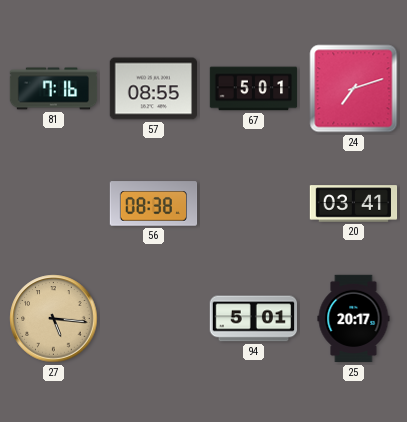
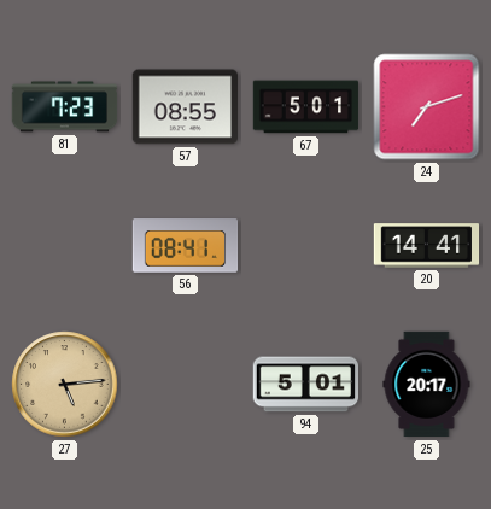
81: 7:16 -> 7:23 (65, 107)
56: 08:38 -> 08:41 (186, 246)
20: 03:41 -> 14:41 (427, 246)
27: 5:16 -> 5:14 (65, 385)
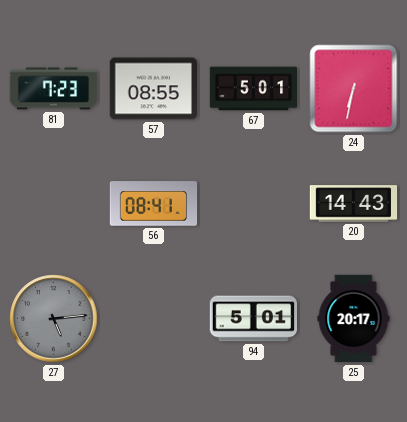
24: 7:12 -> 6:32 (354, 89)
20: 14:41 -> 14:43 (354, 204)
27 dial: champagne -> grey (54, 319)
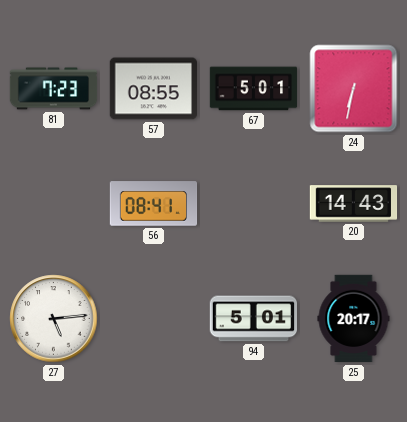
27 dial: grey -> white (54, 319)
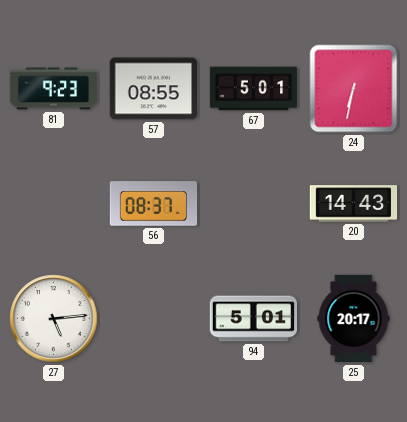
81: 7:23 -> 9:23 (54, 89)
56: 08:41 -> 08:37 (154, 204)
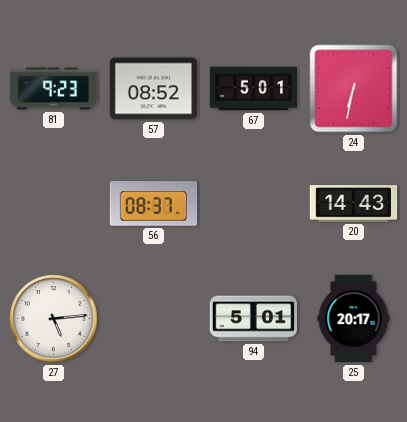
57: 08:55 -> 08:52 (153, 89)
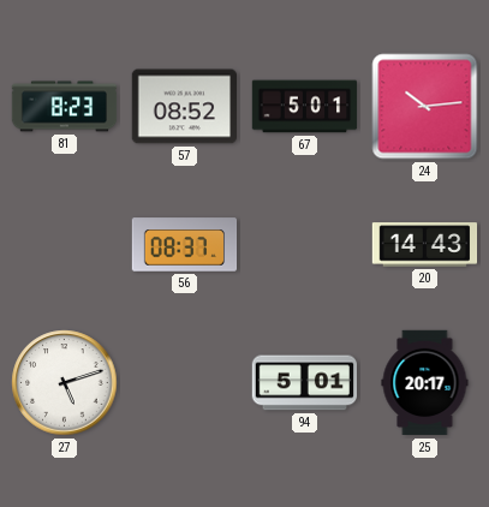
81: 9:23 -> 8:23 (65, 107)
24: 6:32 -> 10:14 (425, 107)
27: 5:14 -> 5:12 (65, 383)
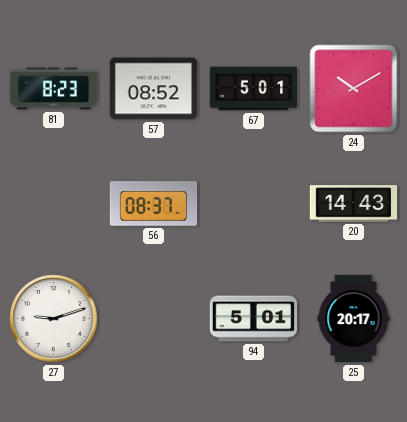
24: 10:14 -> 10:10 (354, 89)
27: 5:12 -> 9:12 (54, 319)
